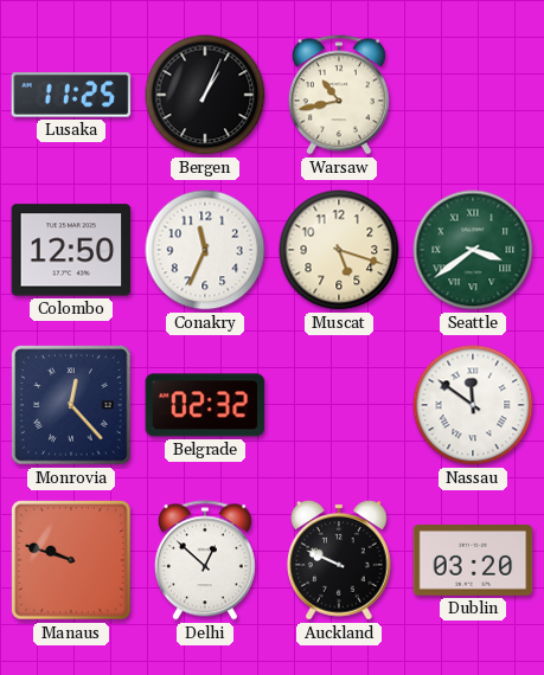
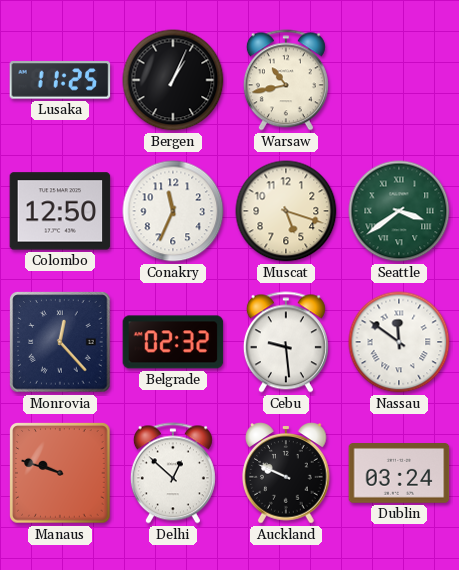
Cebu: none -> 9:29 (286, 342)
Dublin: 03:20 -> 03:24 (399, 474)
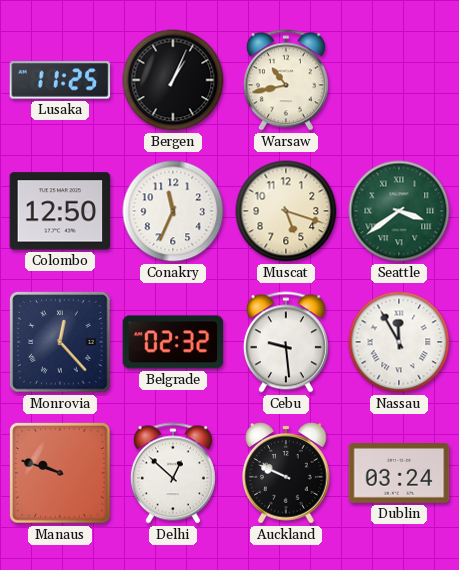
Nassau: 11:51 -> 11:55 (399, 342)
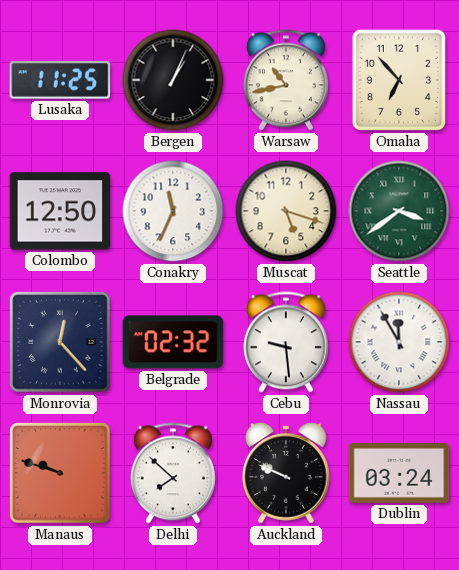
Omaha: none -> 6:53 (399, 80)
Delhi: 12:52 -> 7:52 (173, 473)
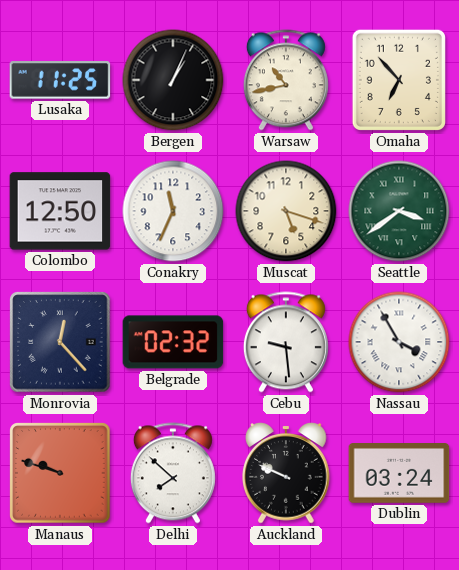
Nassau: 11:55 -> 3:55 (399, 342)
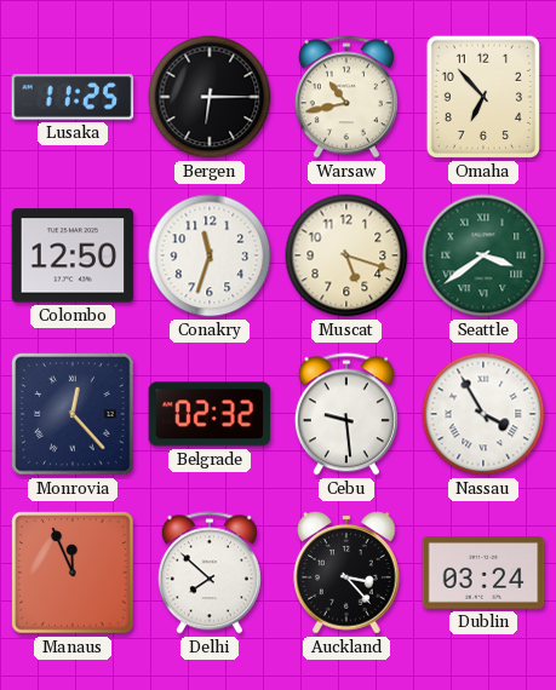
Bergen: 1:04 -> 6:15 (210, 97)
Conakry: 11:34 -> 11:33 (210, 255)
Manaus: 9:48 -> 11:56 (73, 573)
Auckland: 9:49 -> 3:23 (346, 573)
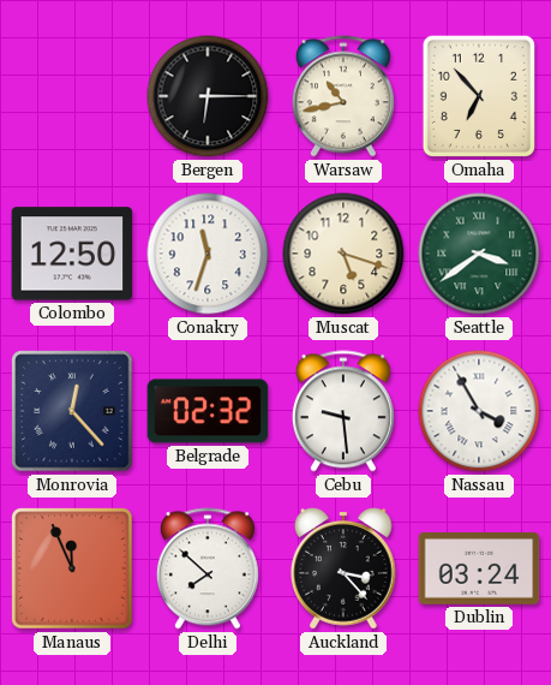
Lusaka: 11:25 -> none (73, 97)
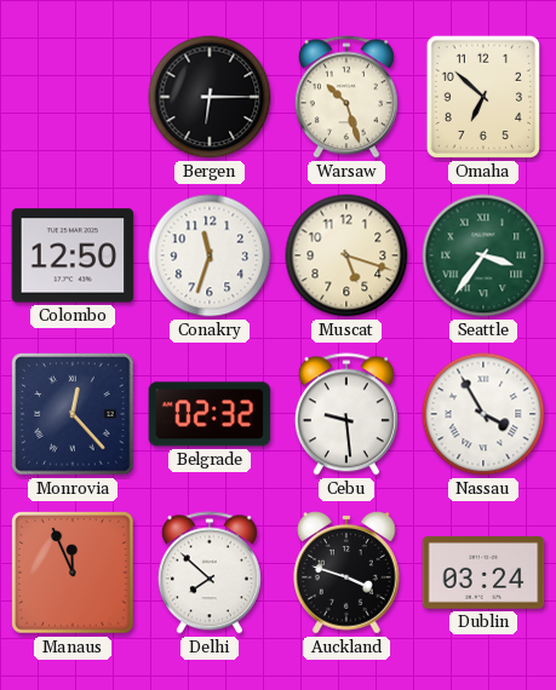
Warsaw: 10:43 -> 10:27 (346, 97)
Omaha: 6:53 -> 6:52 (483, 97)
Seattle: 3:39 -> 3:36 (483, 255)
Auckland: 3:23 -> 3:48 (346, 573)
